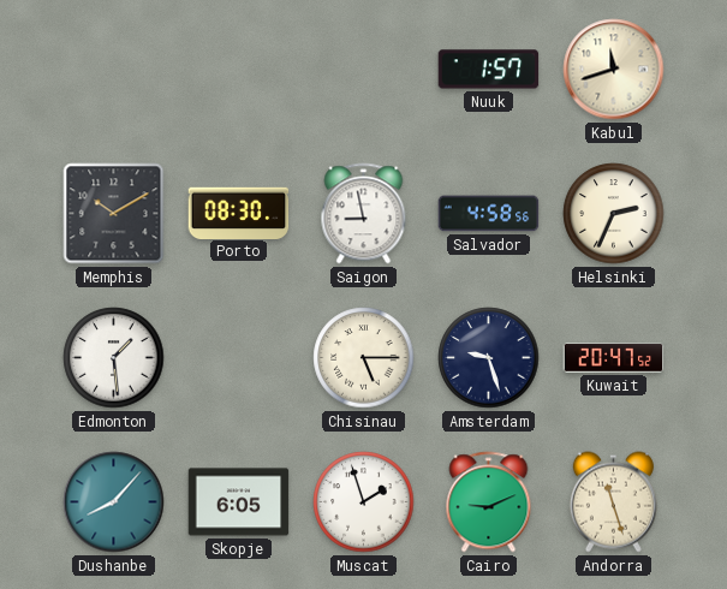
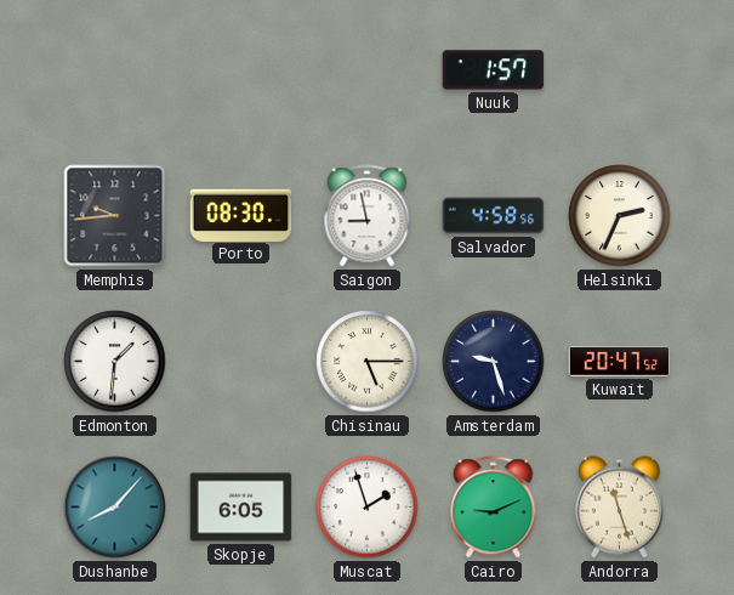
Kabul: 11:42 -> none (614, 70)
Memphis: 10:10 -> 9:44 (115, 216)
Edmonton: 1:29 -> 1:31 (115, 362)
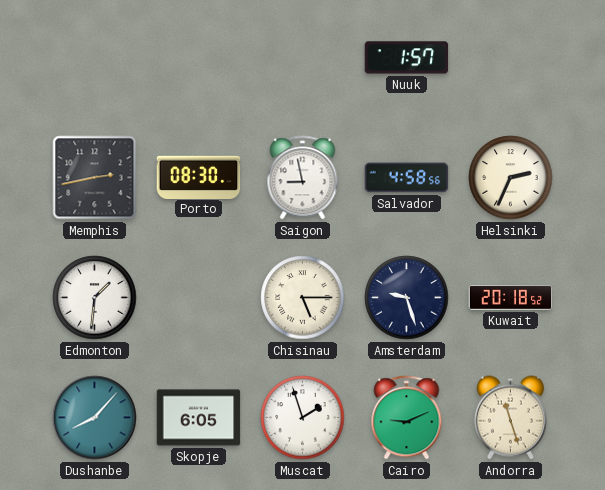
Memphis: 9:44 -> 2:43 (95, 178)
Kuwait: 20:47 -> 20:18 (511, 298)
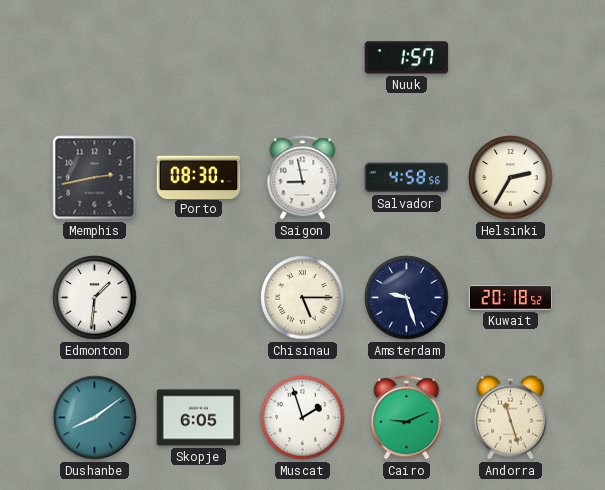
Helsinki: 2:34 -> 2:35 (511, 178)
Dushanbe: 8:07 -> 8:09 (95, 418)
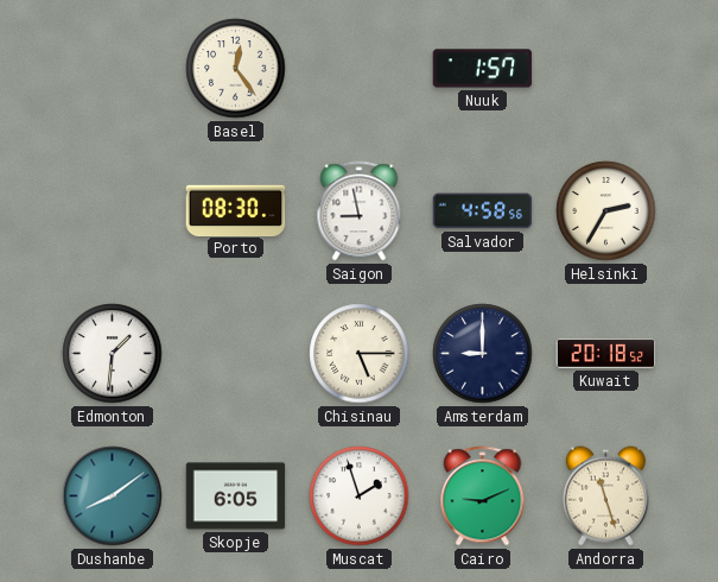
Basel: none -> 12:24 (236, 69)
Memphis: 2:43 -> none (95, 178)
Amsterdam: 9:27 -> 9:00 (483, 354)
